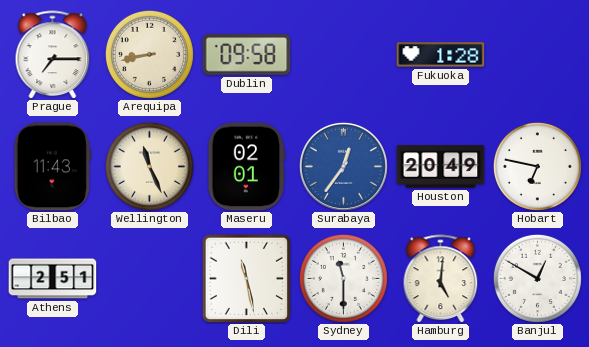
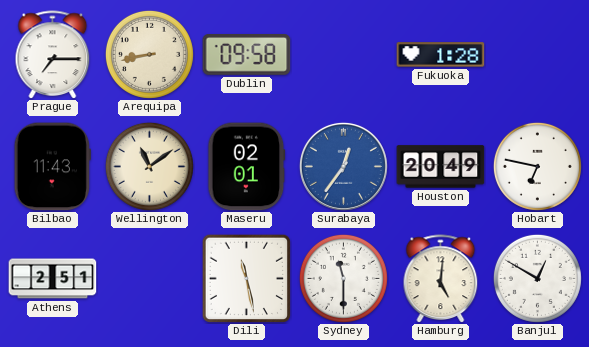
Wellington: 11:26 -> 11:09 (149, 166)
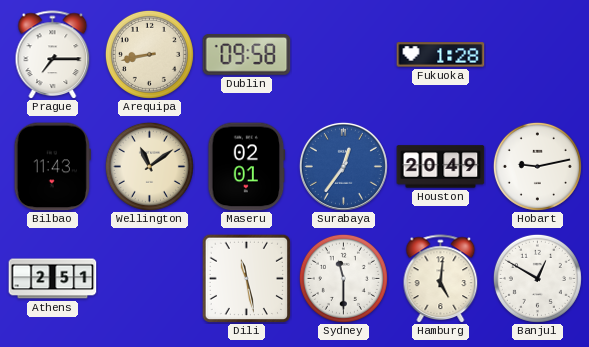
Hobart: 6:47 -> 9:13 (537, 166)
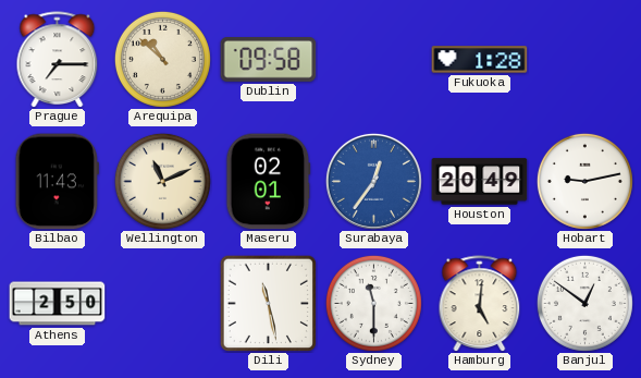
Arequipa: 8:43 -> 10:52 (162, 59)
Wellington: 11:09 -> 11:11 (162, 181)
Athens: 2:51 -> 2:50 (58, 304)
Banjul: 12:50 -> 12:51 (584, 303)
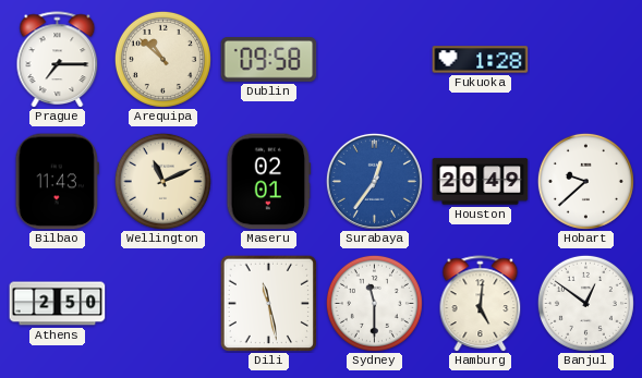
Hobart: 9:13 -> 9:38 (585, 181)
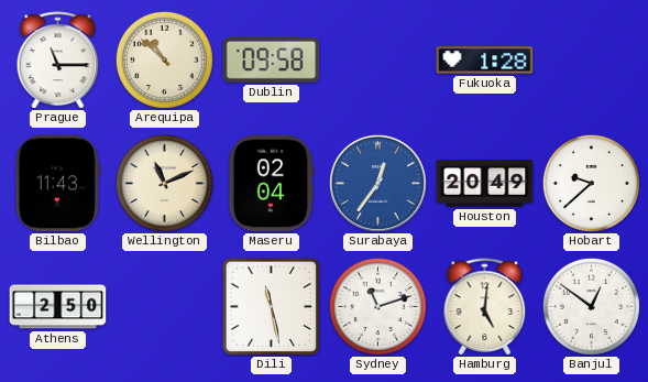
Prague: 7:15 -> 11:15 (58, 59)
Maseru: 02:01 -> 02:04 (272, 184)
Sydney: 11:30 -> 11:12 (377, 306)
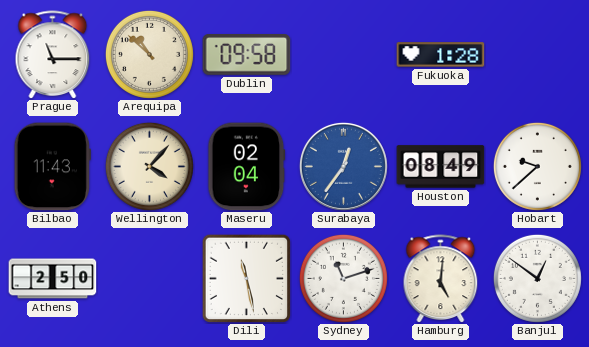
Wellington: 11:11 -> 4:07 (149, 166)
Houston: 20:49 -> 08:49 (441, 167)
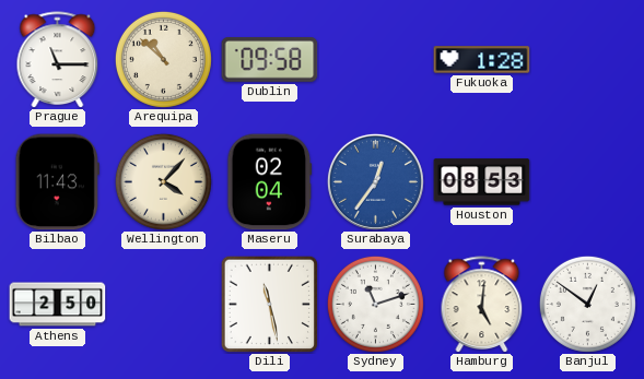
Houston: 08:49 -> 08:53 (482, 182)
Hobart: 9:38 -> none (537, 166)
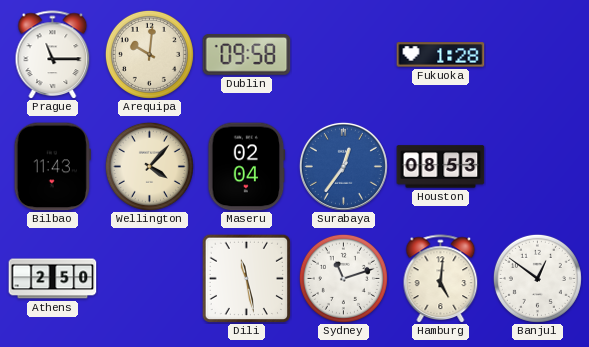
Arequipa: 10:52 -> 10:01 (149, 54)
